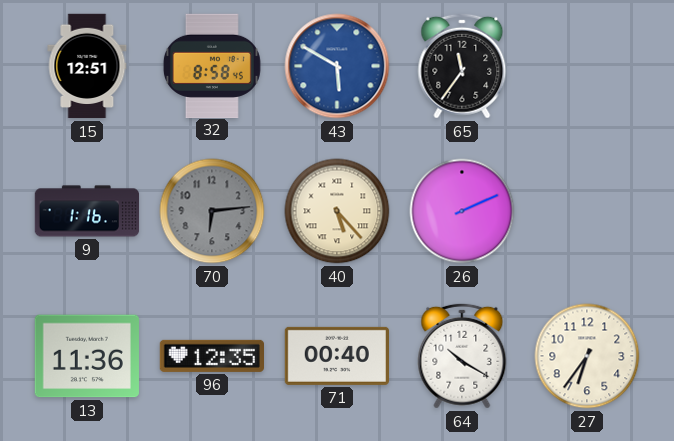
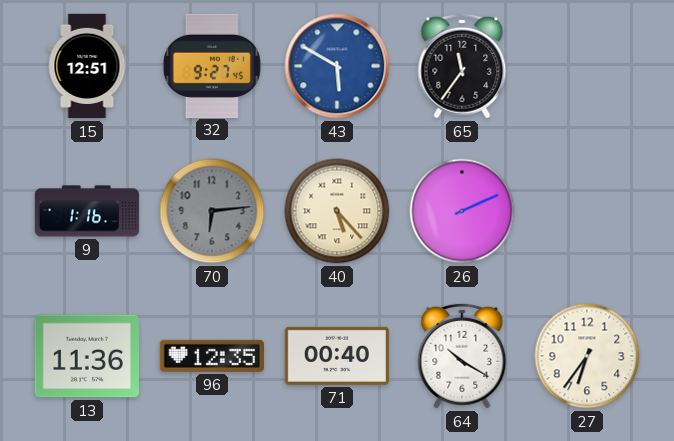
32: 8:58 -> 9:27 (212, 65)
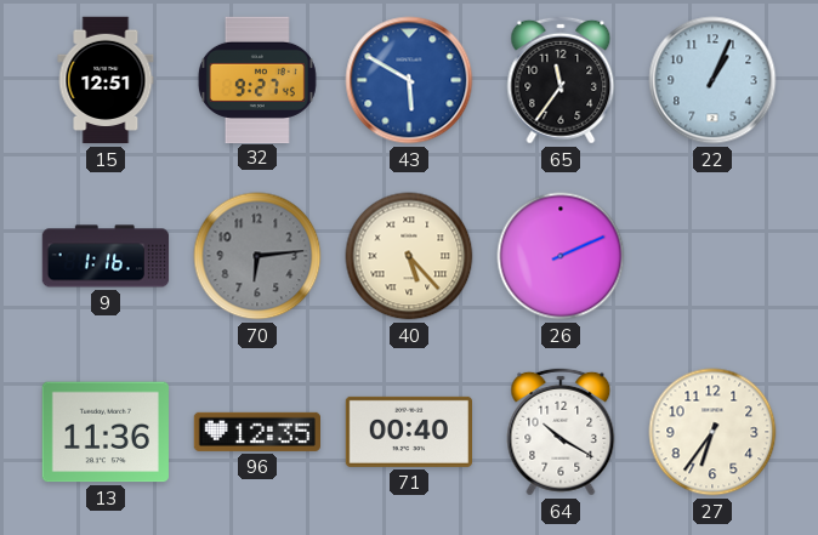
22: none -> 1:04 (712, 80)
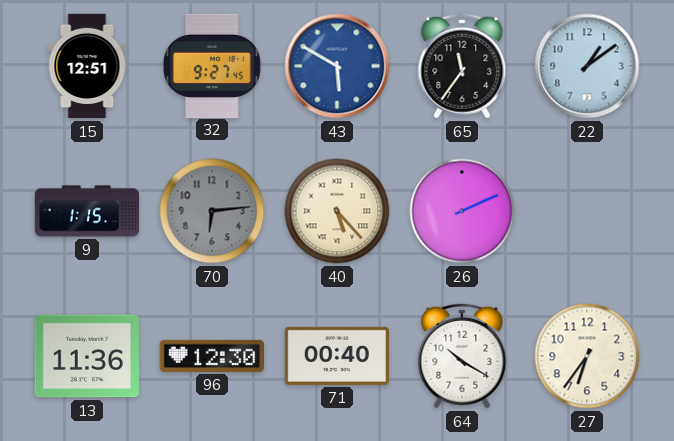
22: 1:04 -> 1:09 (587, 66)
9: 1:16 -> 1:15 (87, 211)
96: 12:35 -> 12:30 (211, 356)
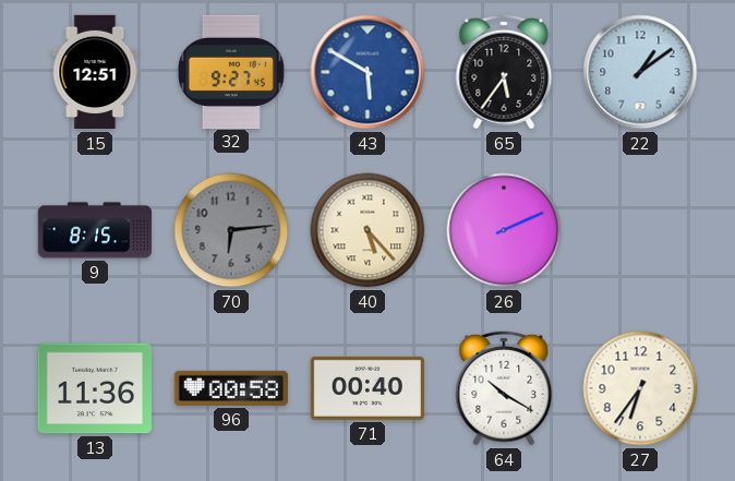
65: 11:36 -> 5:36 (504, 72)
9: 1:15 -> 8:15 (95, 230)
96: 12:30 -> 00:58 (230, 388)
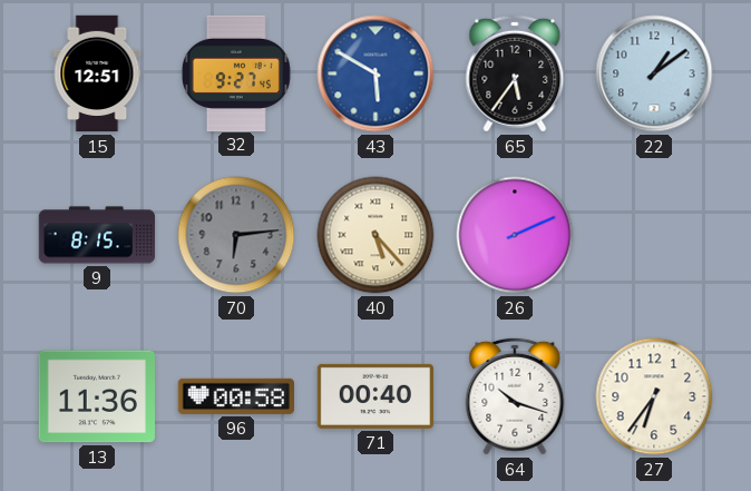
64: 10:20 -> 10:18 (515, 396)
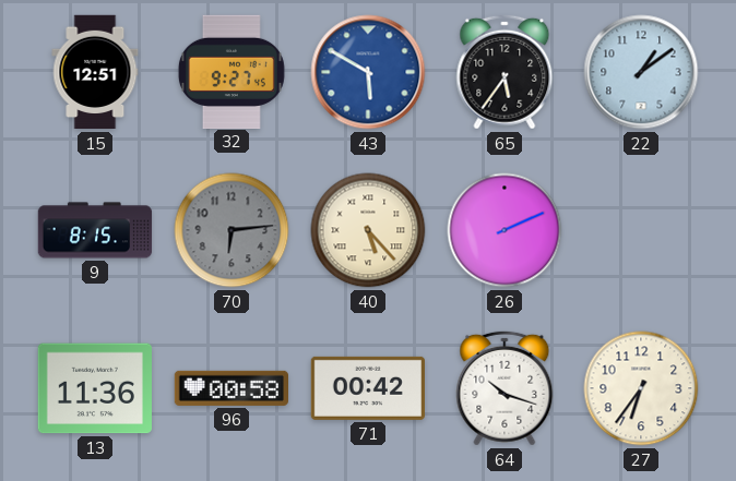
71: 00:40 -> 00:42 (367, 388)
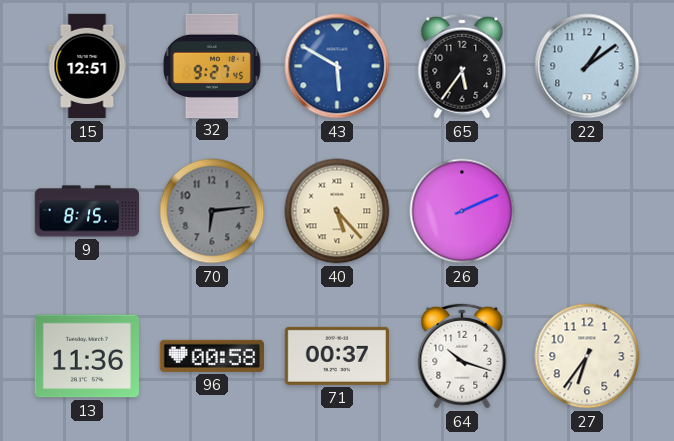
71: 00:42 -> 00:37 (336, 356)
